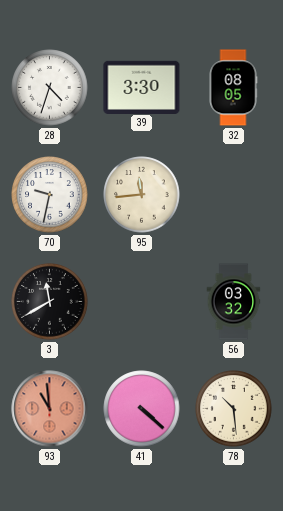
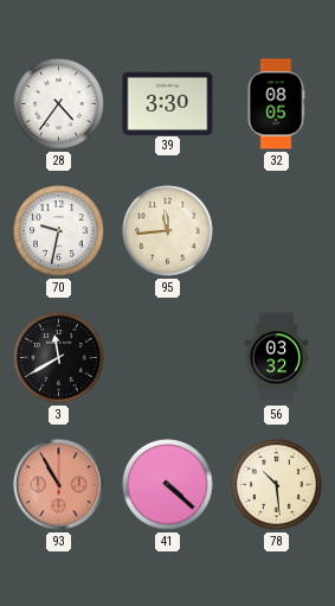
28: 4:33 -> 4:36 (59, 104)
93: 10:59 -> 10:55 (59, 485)
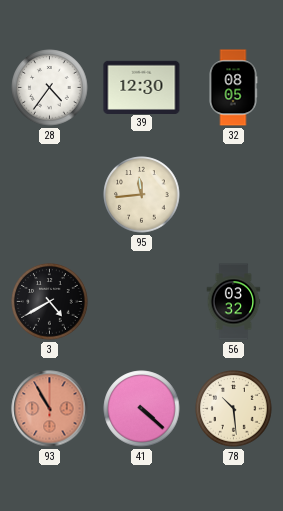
39: 3:30 -> 12:30 (142, 87)
70: 9:32 -> none (59, 231)
3: 11:40 -> 4:40 (50, 302)
